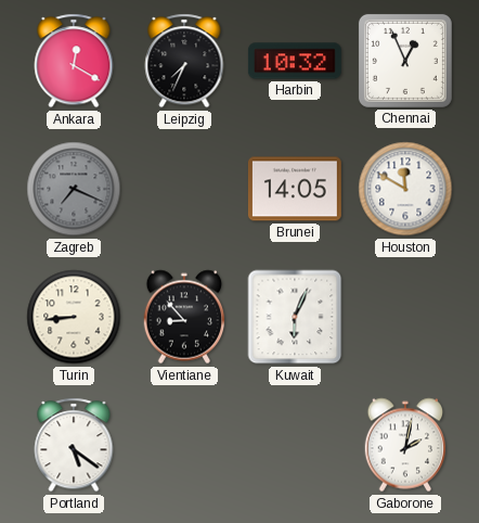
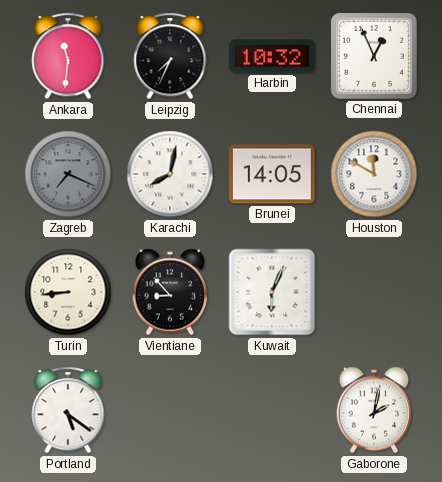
Ankara: 12:20 -> 11:31 (68, 56)
Karachi: none -> 8:02 (170, 174)
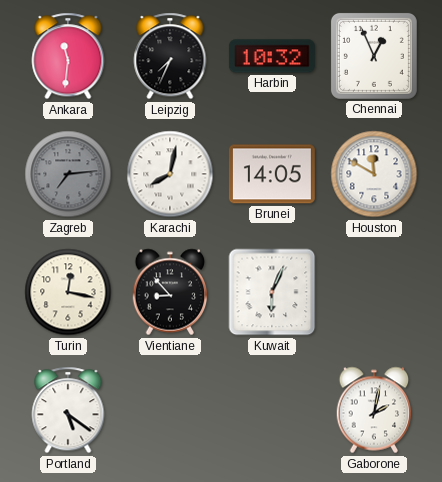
Zagreb: 7:19 -> 7:14 (68, 174)
Turin: 8:44 -> 12:17 (68, 292)
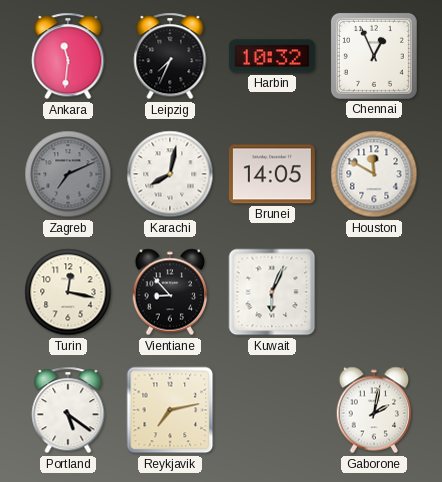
Zagreb: 7:14 -> 7:11 (68, 174)
Reykjavik: none -> 7:13 (170, 410)
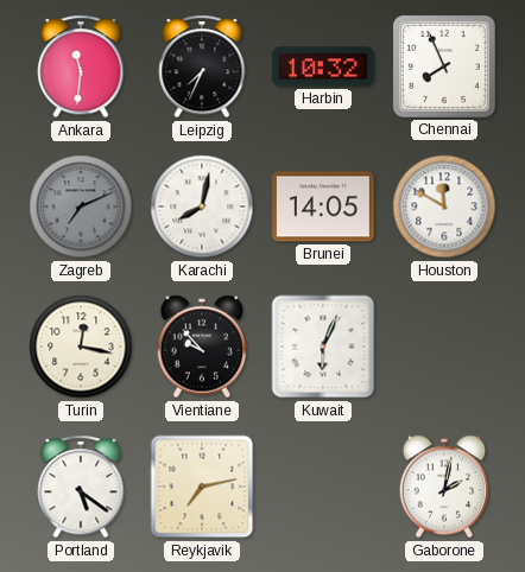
Chennai: 12:56 -> 7:56 (444, 66)
Vientiane: 8:53 -> 9:53 (202, 347)
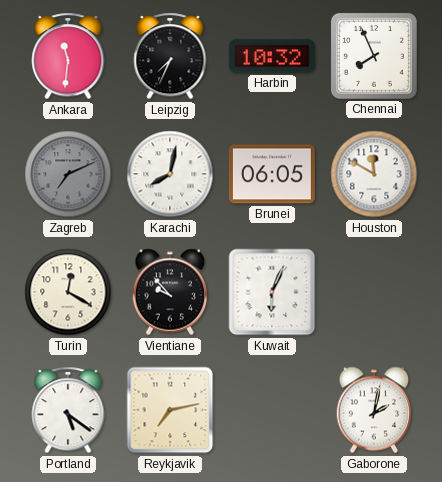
Brunei: 14:05 -> 06:05 (272, 174)
Turin: 12:17 -> 12:20 (68, 292)
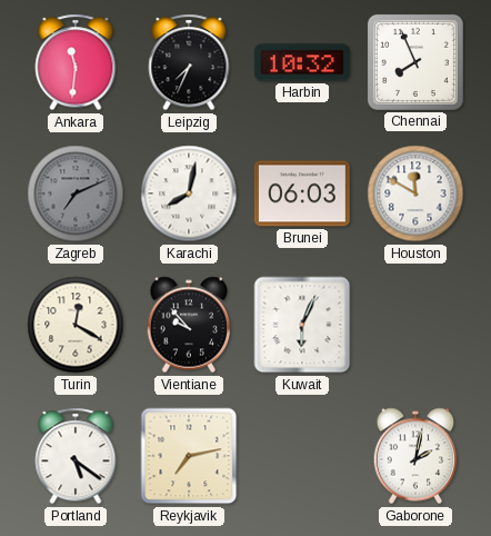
Brunei: 06:05 -> 06:03 (302, 193)
